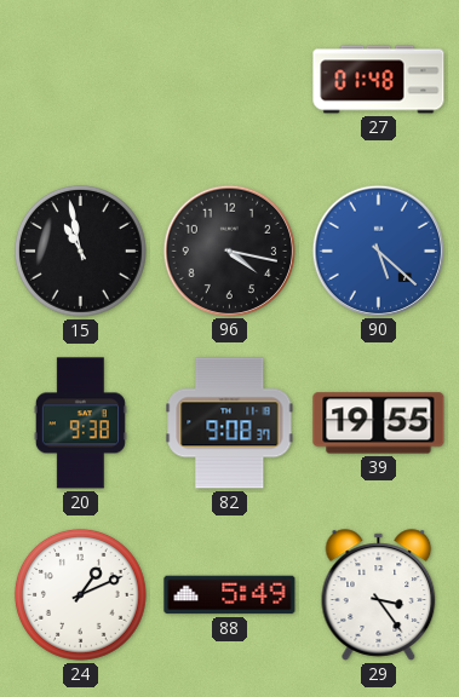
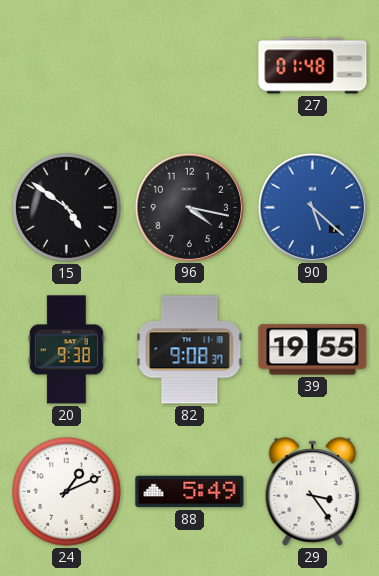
15: 10:58 -> 4:51 (67, 208)
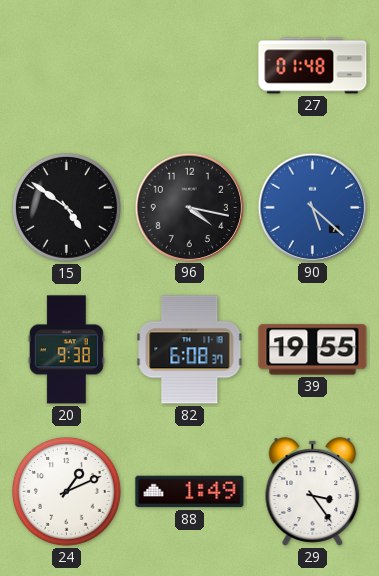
82: 9:08 -> 6:08 (190, 350)
88: 5:49 -> 1:49 (190, 492)
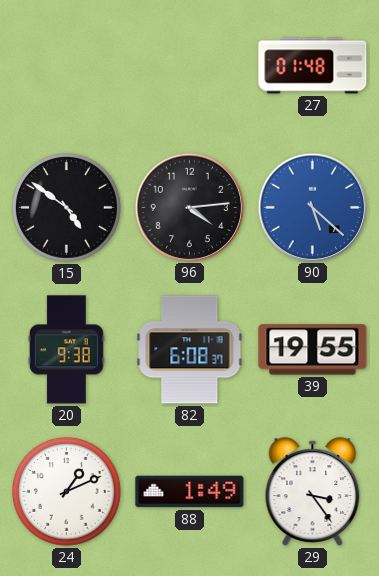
96: 4:17 -> 4:14 (189, 207)
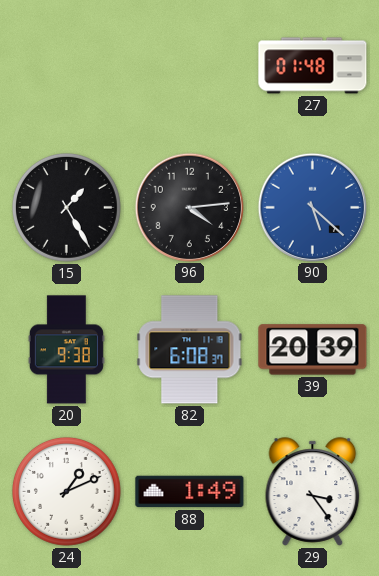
15: 4:51 -> 1:25 (67, 208)
39: 19:55 -> 20:39 (313, 350)
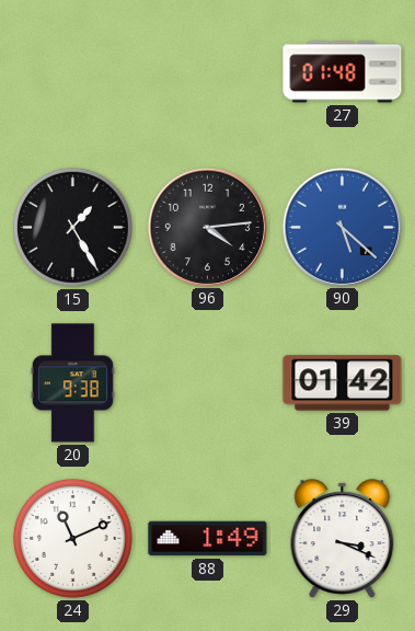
82: 6:08 -> none (190, 350)
39: 20:39 -> 01:42 (343, 383)
24: 1:11 -> 11:11 (73, 539)
29: 3:24 -> 3:19 (343, 539)
